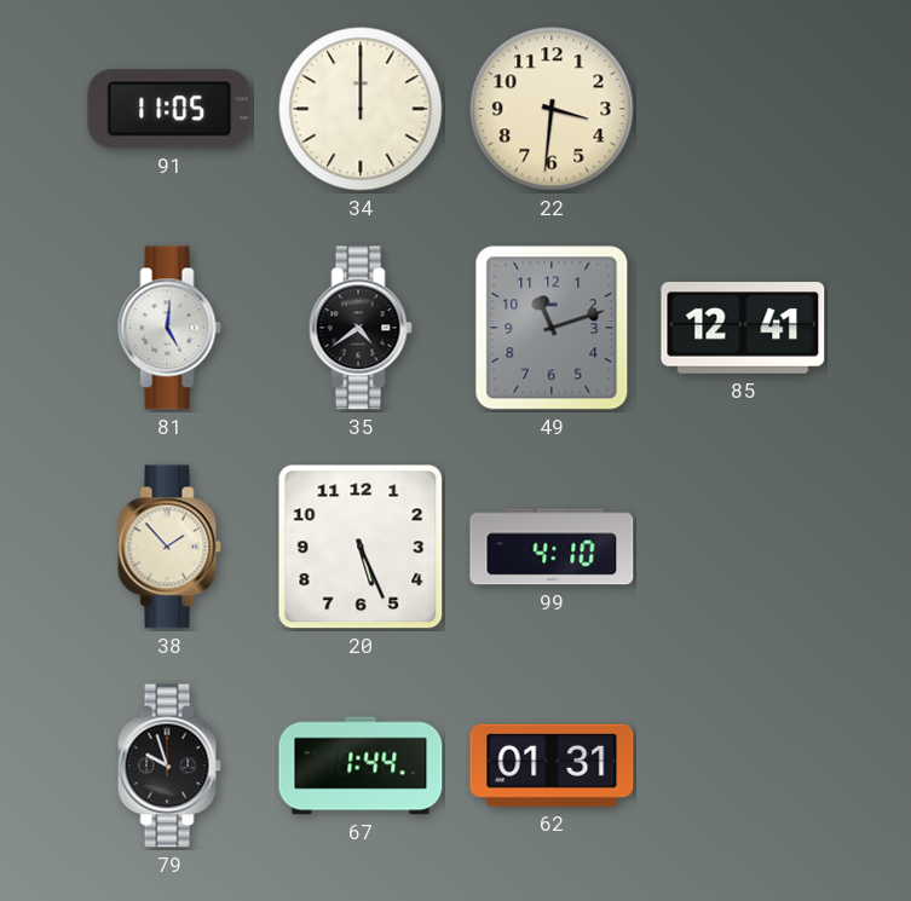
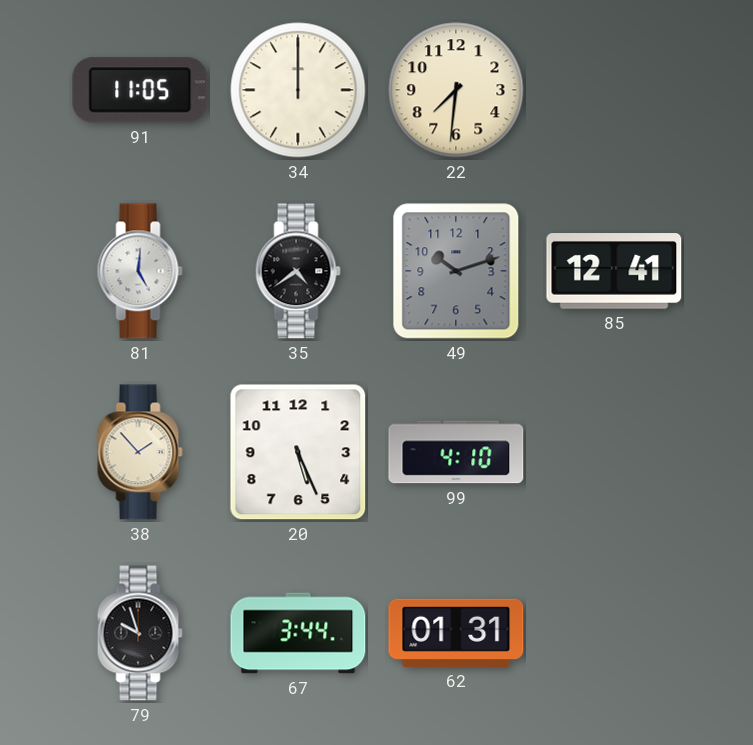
22: 3:31 -> 7:31 (456, 90)
49: 11:12 -> 10:12 (456, 271)
67: 1:44 -> 3:44 (298, 633)
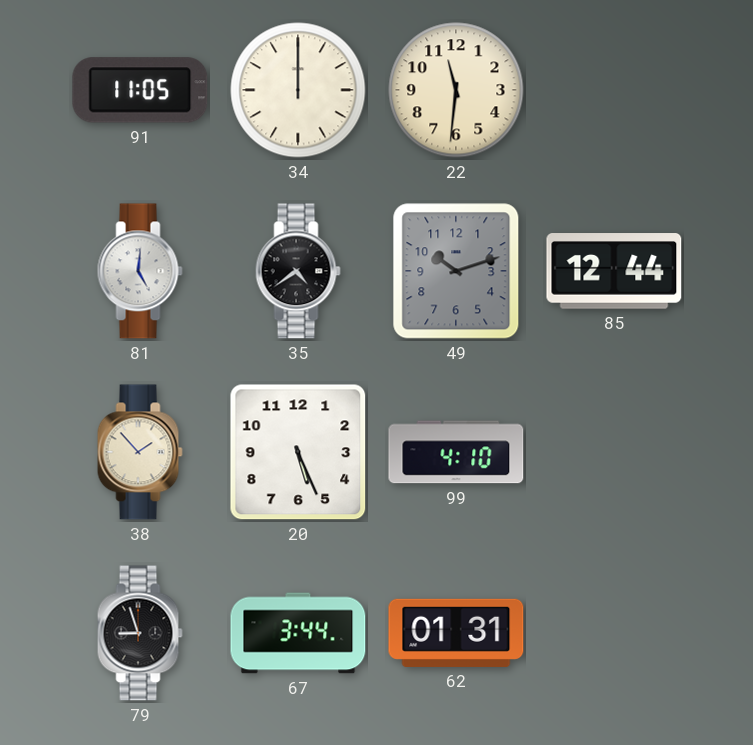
22: 7:31 -> 11:31 (456, 90)
85: 12:41 -> 12:44 (614, 271)
79: 9:57 -> 8:57 (140, 633)
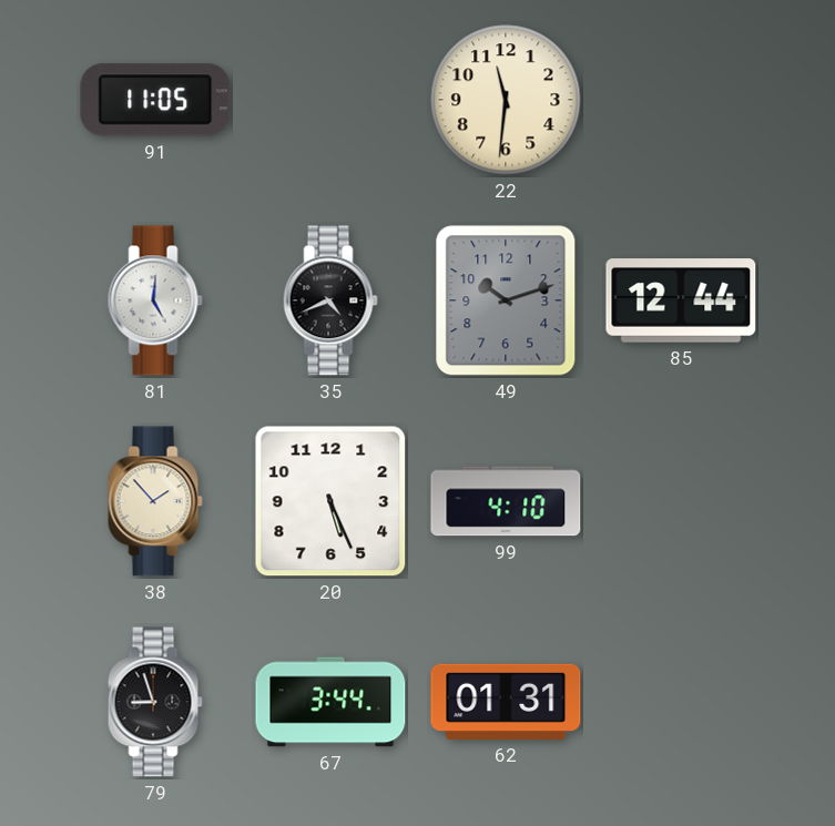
34: 12:00 -> none (298, 90)
35: 4:39 -> 4:41 (330, 300)
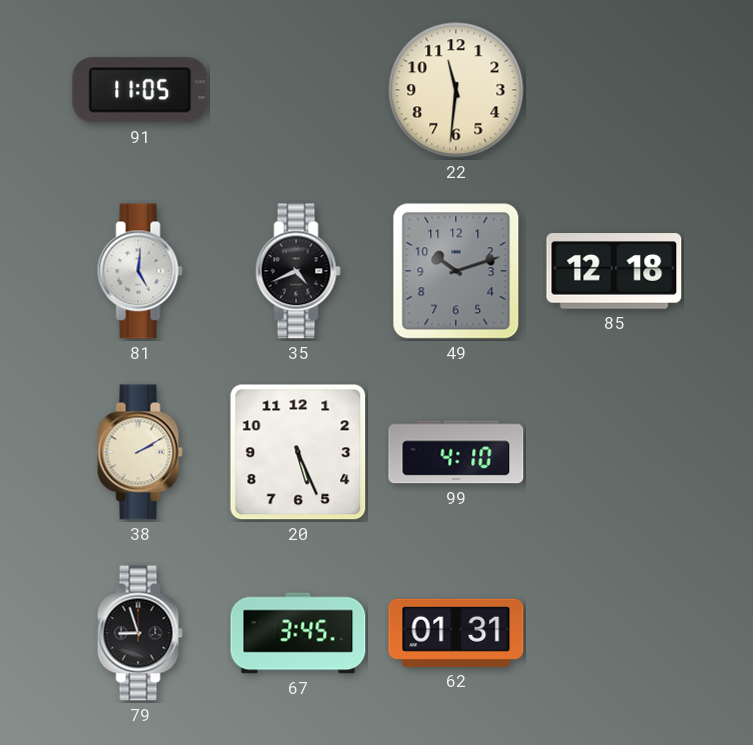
85: 12:44 -> 12:18 (614, 271)
38: 1:53 -> 2:10 (140, 452)
67: 3:44 -> 3:45 (298, 633)
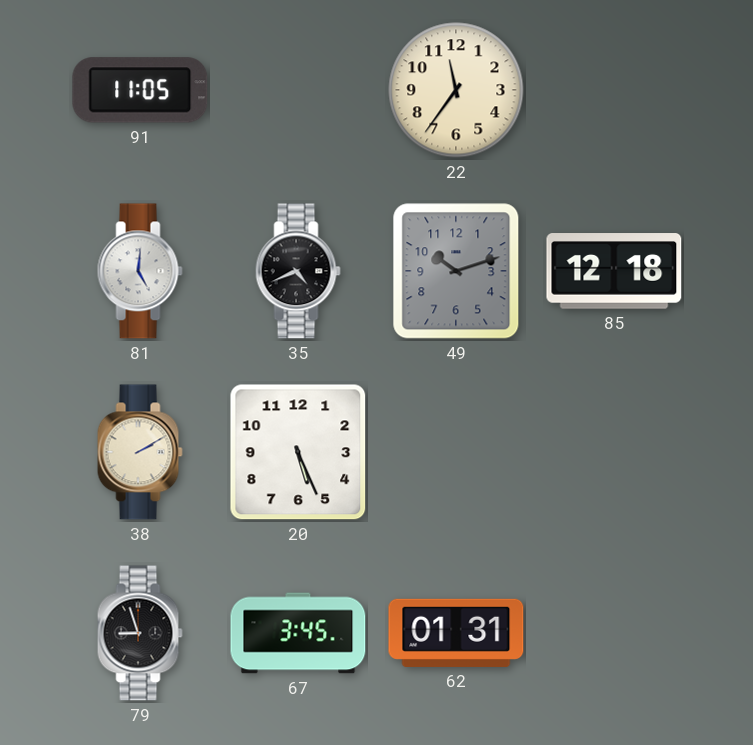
22: 11:31 -> 11:36 (456, 90)
99: 4:10 -> none (456, 452)
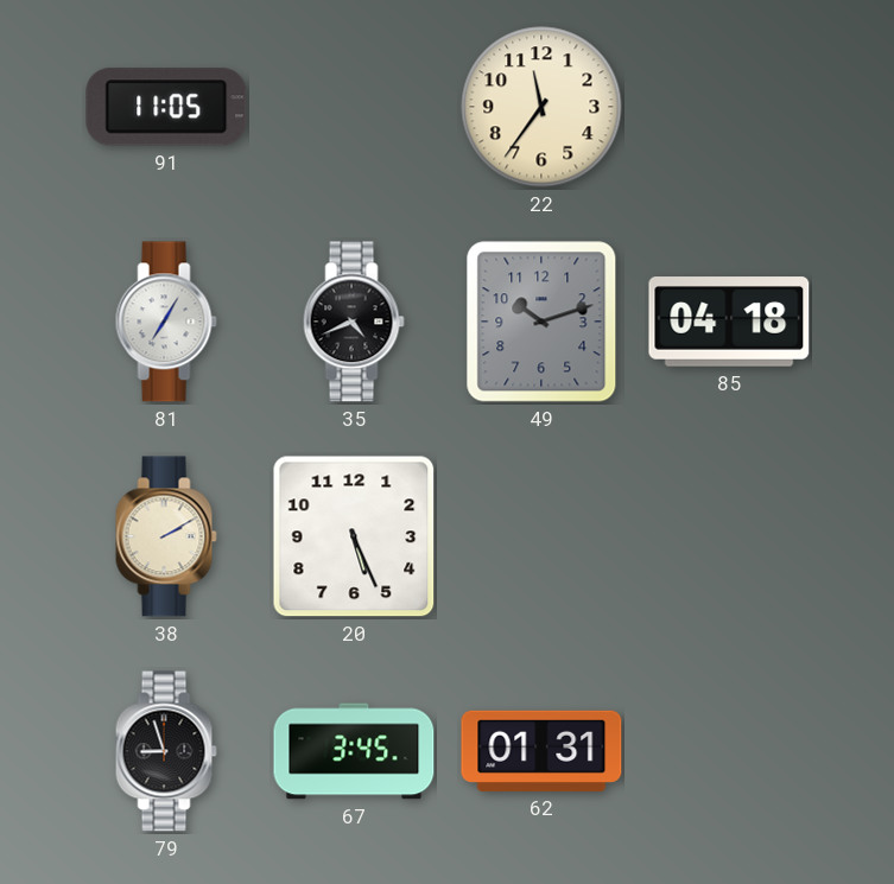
81: 5:01 -> 7:05 (166, 322)
85: 12:18 -> 04:18 (729, 322)
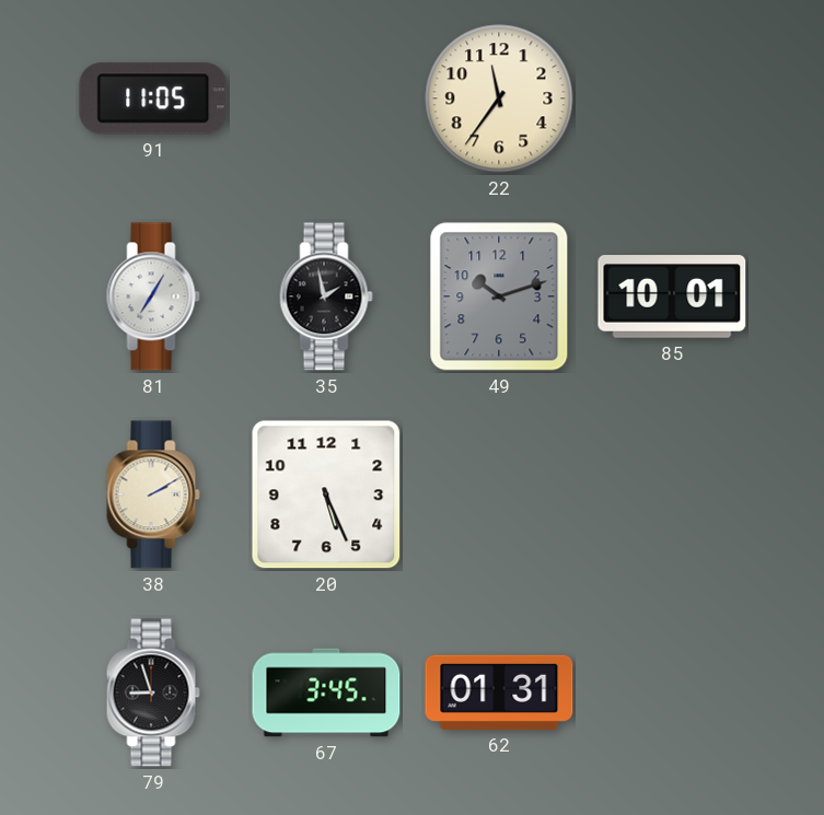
35: 4:41 -> 1:58 (326, 296)
85: 04:18 -> 10:01 (672, 296)
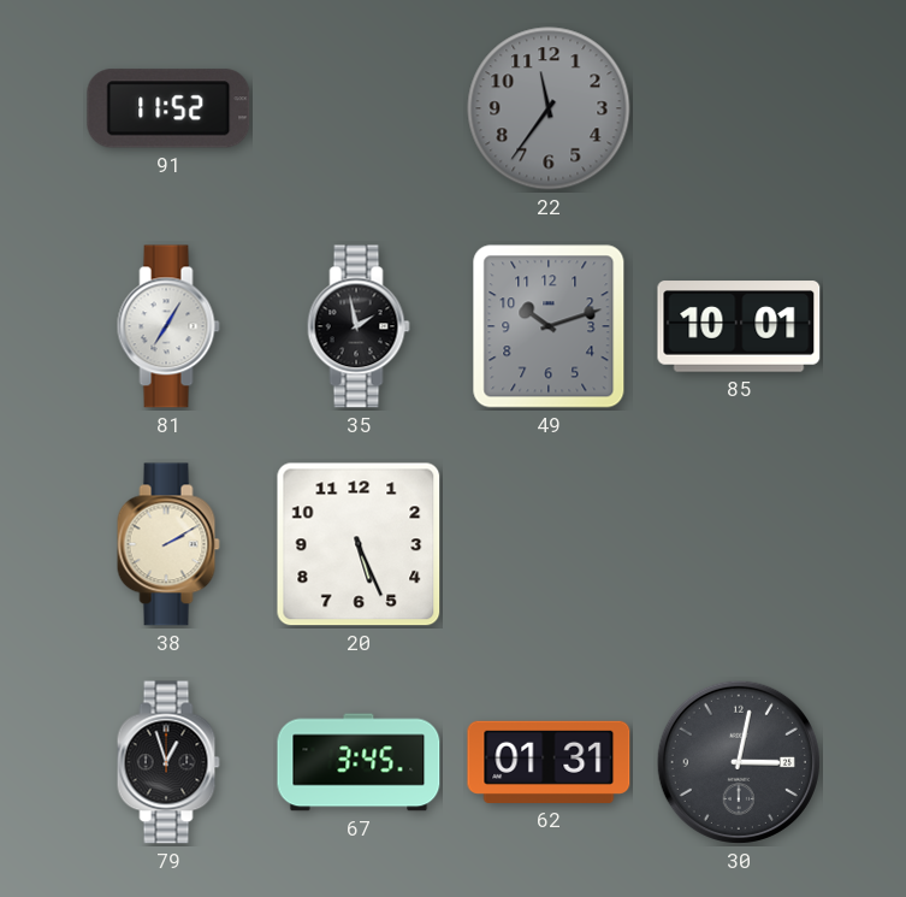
91: 11:05 -> 11:52 (168, 108)
22 dial: cream -> grey (549, 108)
79: 8:57 -> 12:57 (168, 762)
30: none -> 3:02 (739, 762)
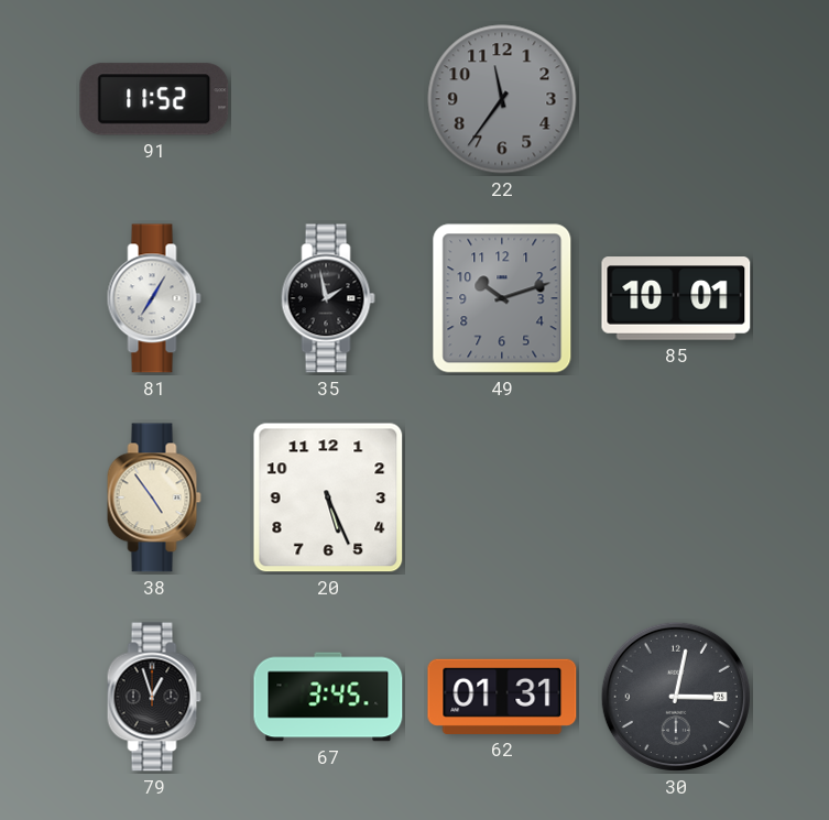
38: 2:10 -> 4:54 (154, 498)
